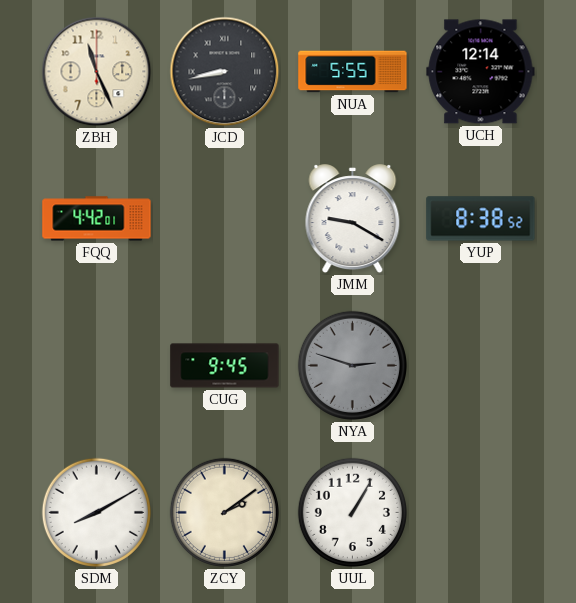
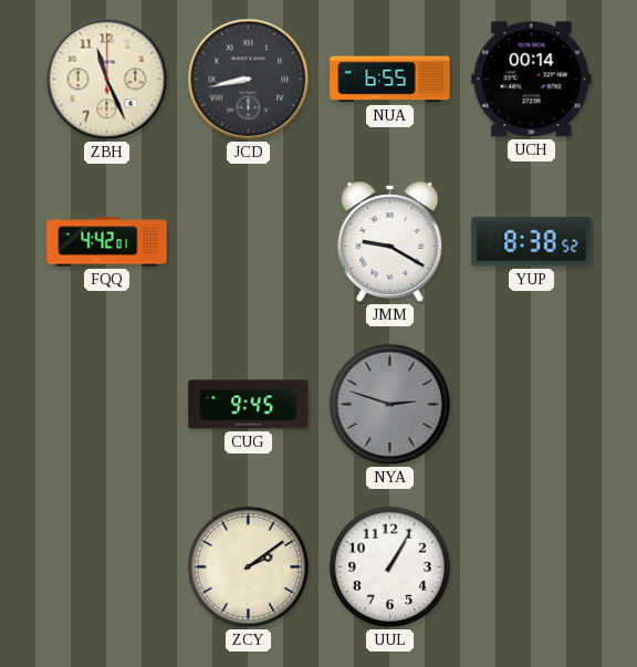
NUA: 5:55 -> 6:55 (390, 80)
UCH: 12:14 -> 00:14 (532, 80)
SDM: 8:10 -> none (96, 512)
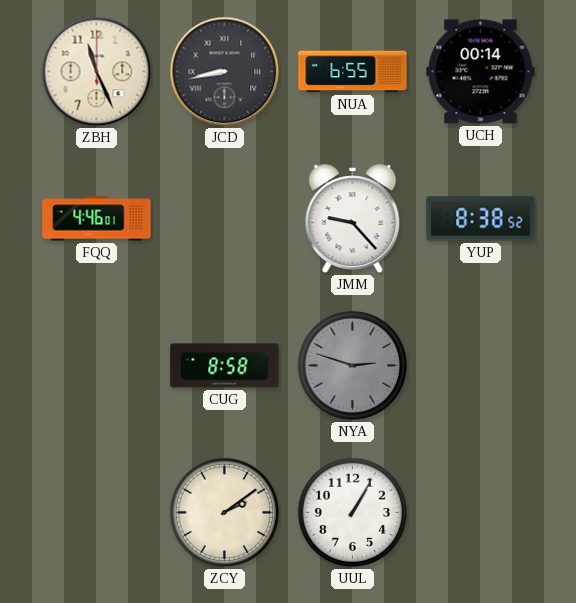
FQQ: 4:42 -> 4:46 (97, 219)
JMM: 9:20 -> 9:23 (353, 219)
CUG: 9:45 -> 8:58 (225, 366)
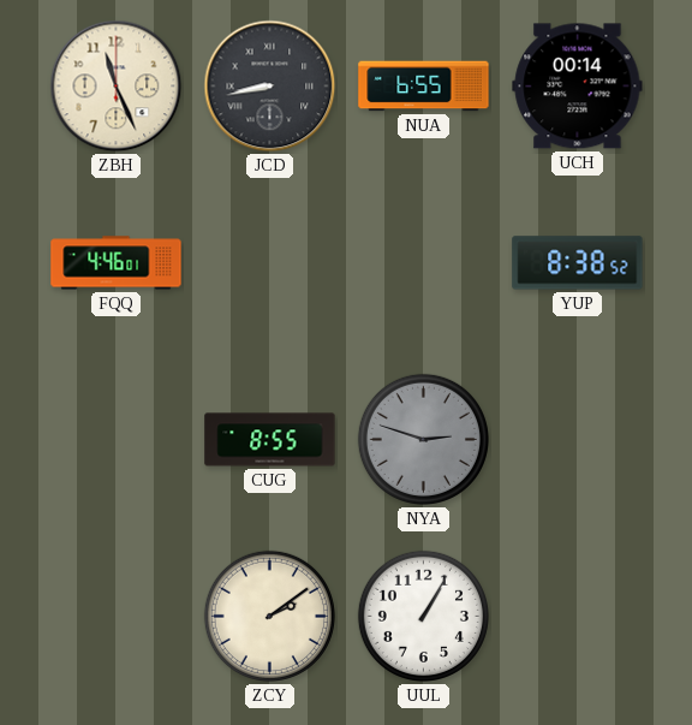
JMM: 9:23 -> none (353, 219)
CUG: 8:58 -> 8:55 (270, 440)
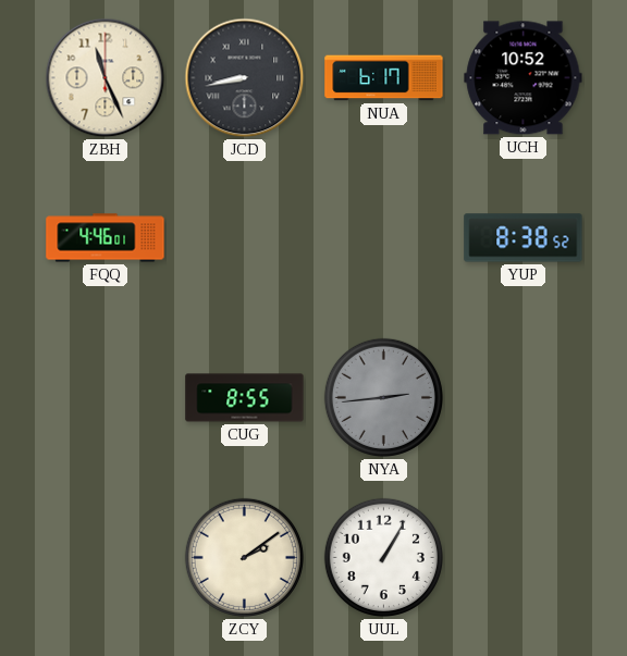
NUA: 6:55 -> 6:17 (384, 78)
UCH: 00:14 -> 10:52 (524, 78)
NYA: 2:48 -> 2:44 (383, 397)
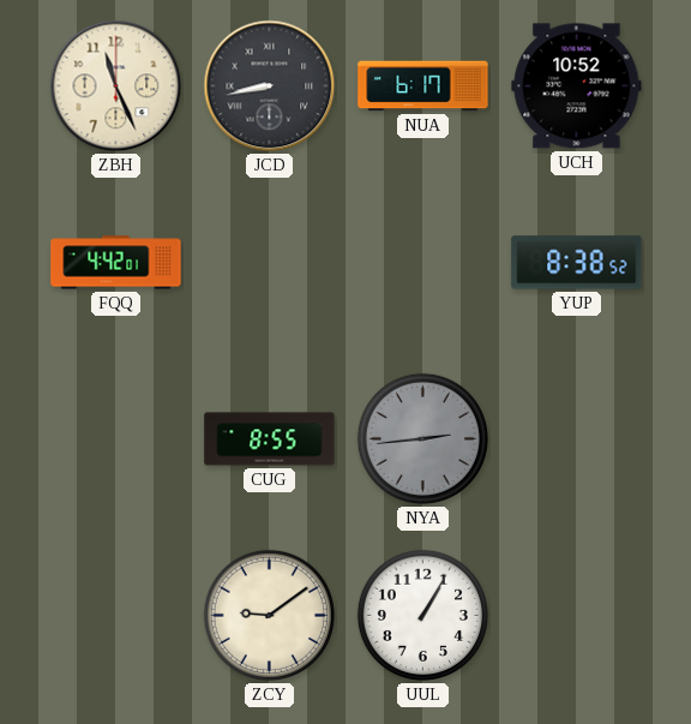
FQQ: 4:46 -> 4:42 (116, 263)
ZCY: 2:09 -> 9:09 (269, 615)
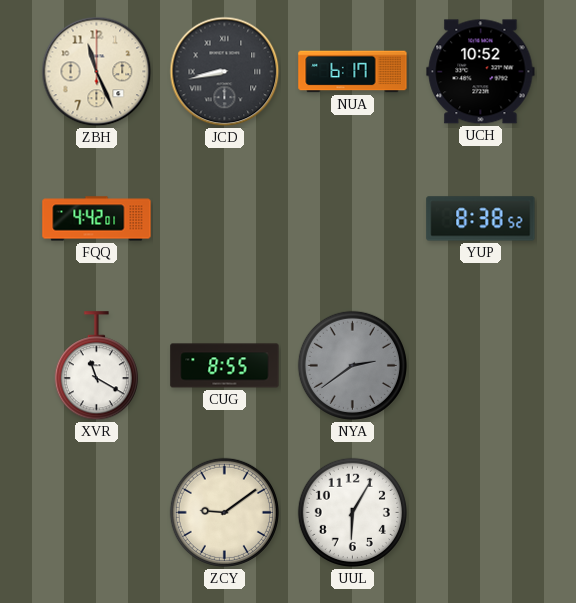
XVR: none -> 11:20 (96, 366)
NYA: 2:44 -> 2:39 (352, 365)
UUL: 1:05 -> 6:05 (352, 512)
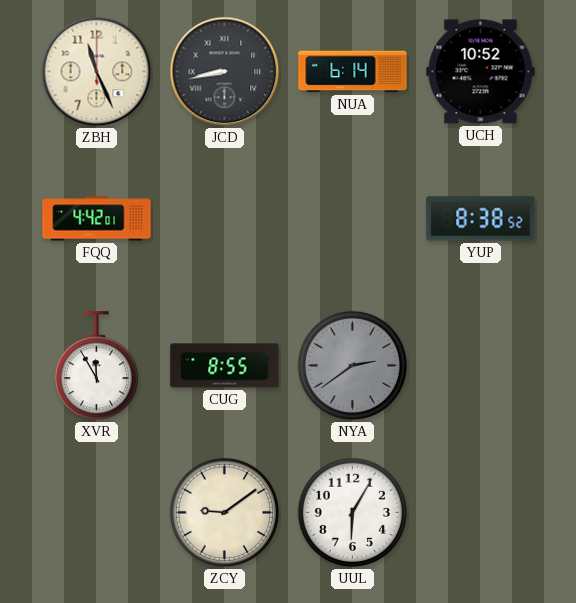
NUA: 6:17 -> 6:14 (353, 72)
XVR: 11:20 -> 11:55 (96, 366)
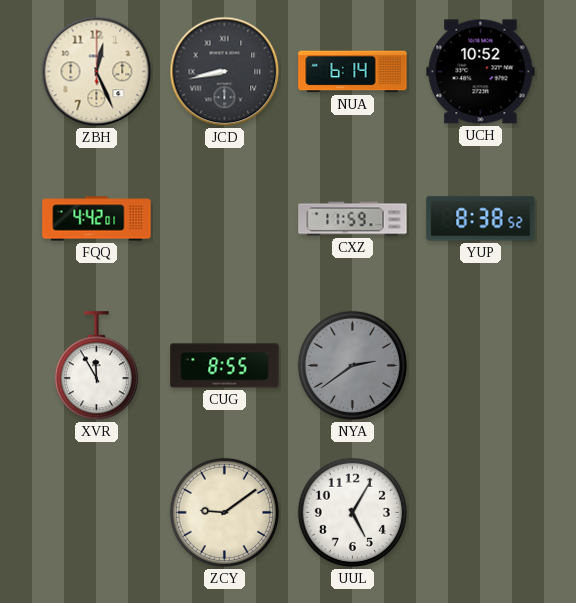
ZBH: 11:26 -> 12:26 (97, 72)
CXZ: none -> 11:59 (353, 219)
UUL: 6:05 -> 5:05 (352, 512)
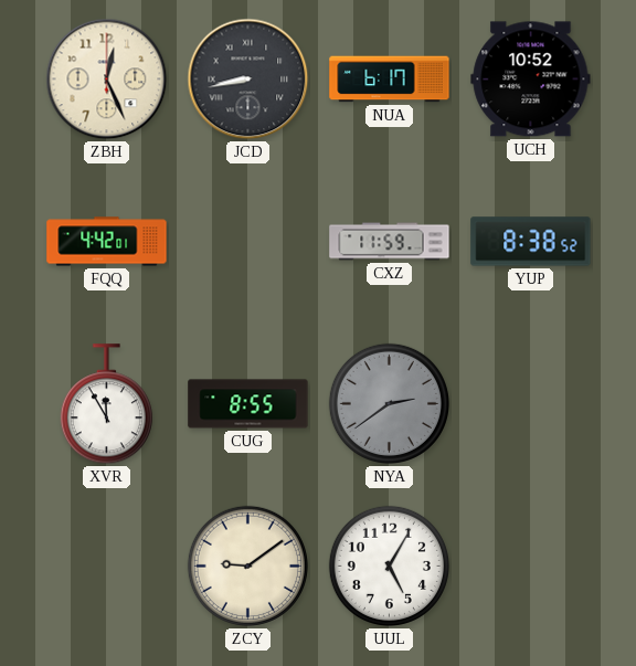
NUA: 6:14 -> 6:17 (390, 80)
